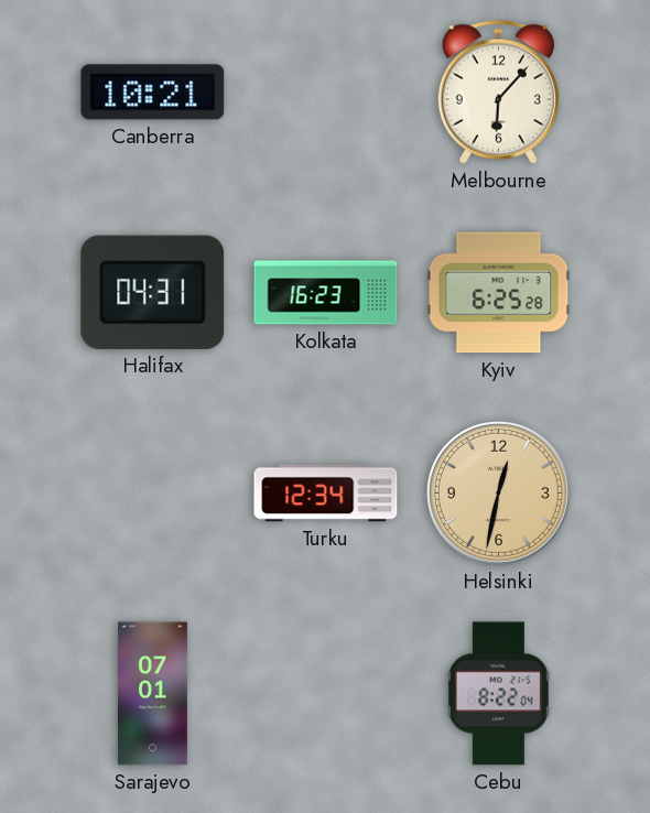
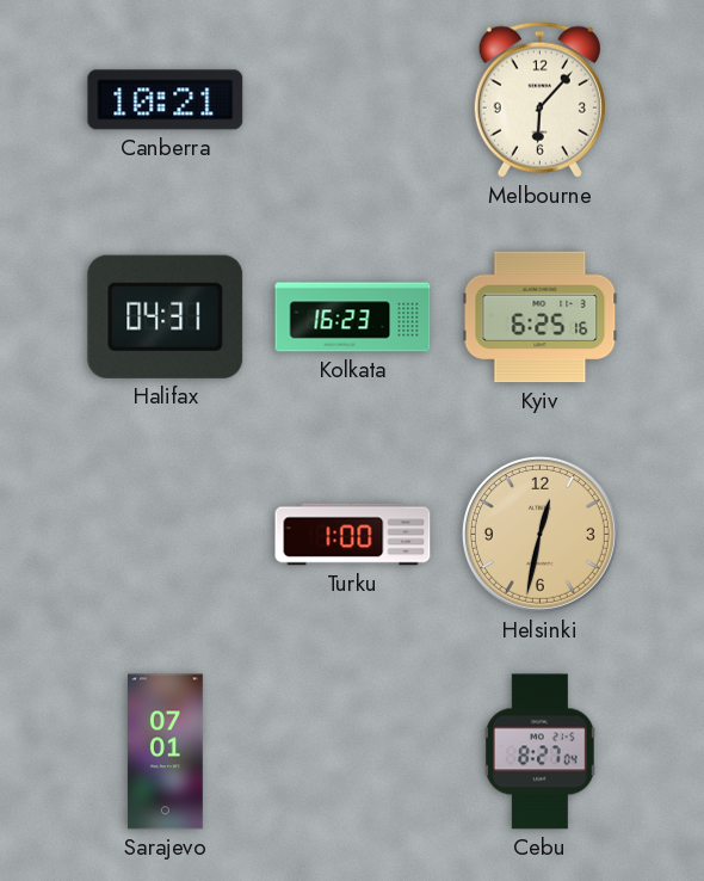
Kyiv: 6:25:28 -> 6:25:16 (541, 318)
Turku: 12:34 -> 1:00 (353, 535)
Cebu: 8:22 -> 8:27 (539, 752)
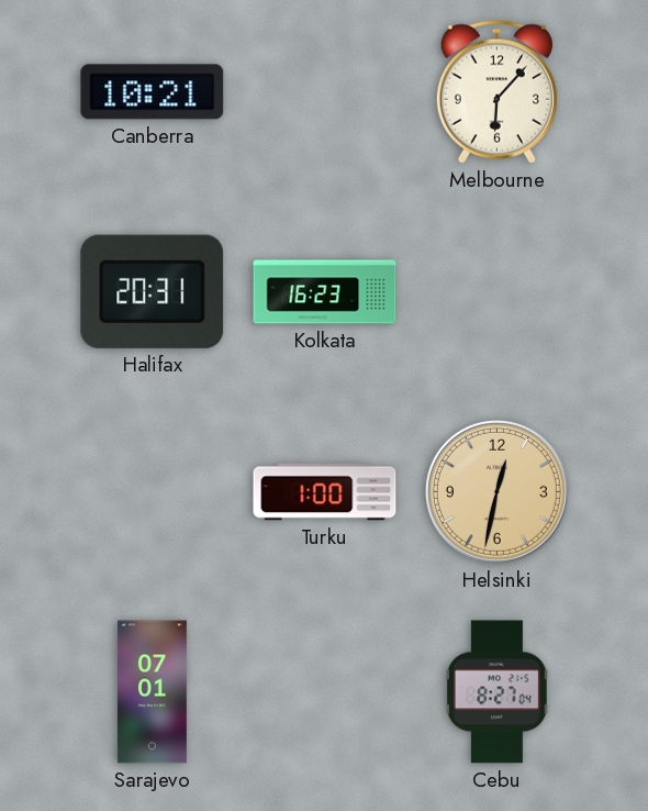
Halifax: 04:31 -> 20:31 (153, 291)
Kyiv: 6:25 -> none (541, 318)
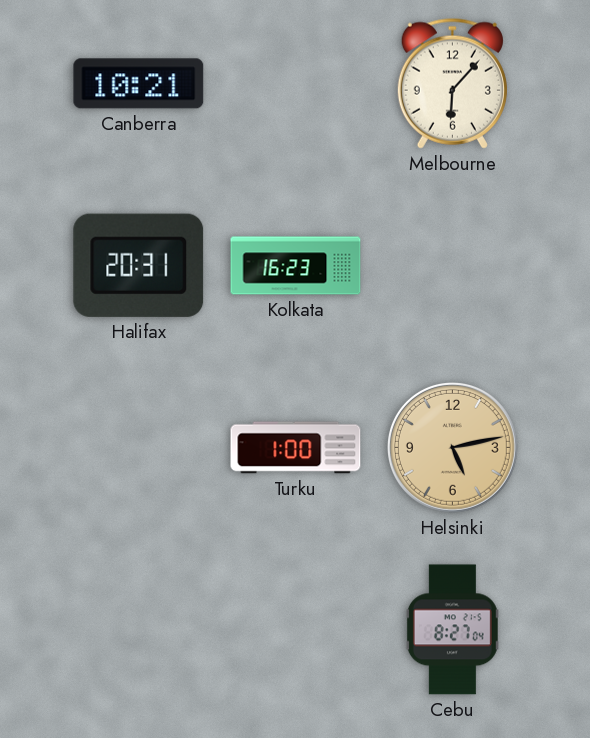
Helsinki: 12:32 -> 5:13 (452, 447)
Sarajevo: 07:01 -> none (153, 692)
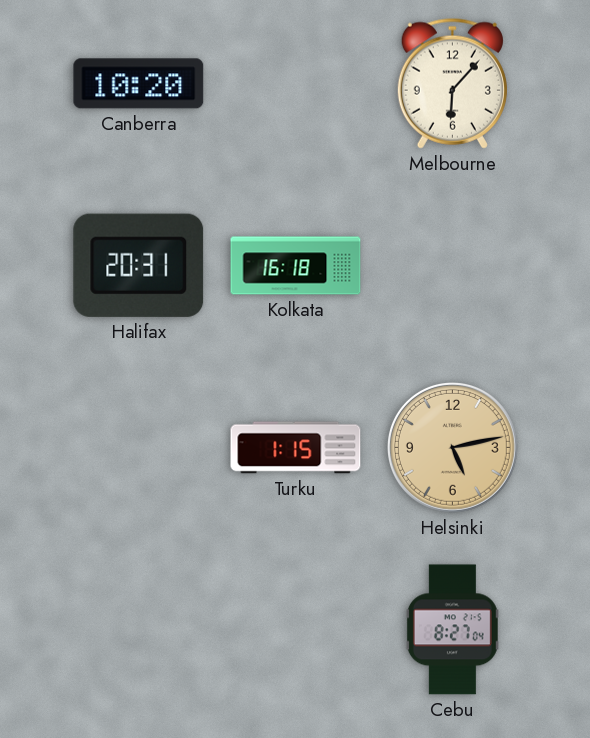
Canberra: 10:21 -> 10:20 (139, 84)
Kolkata: 16:23 -> 16:18 (296, 266)
Turku: 1:00 -> 1:15 (296, 448)
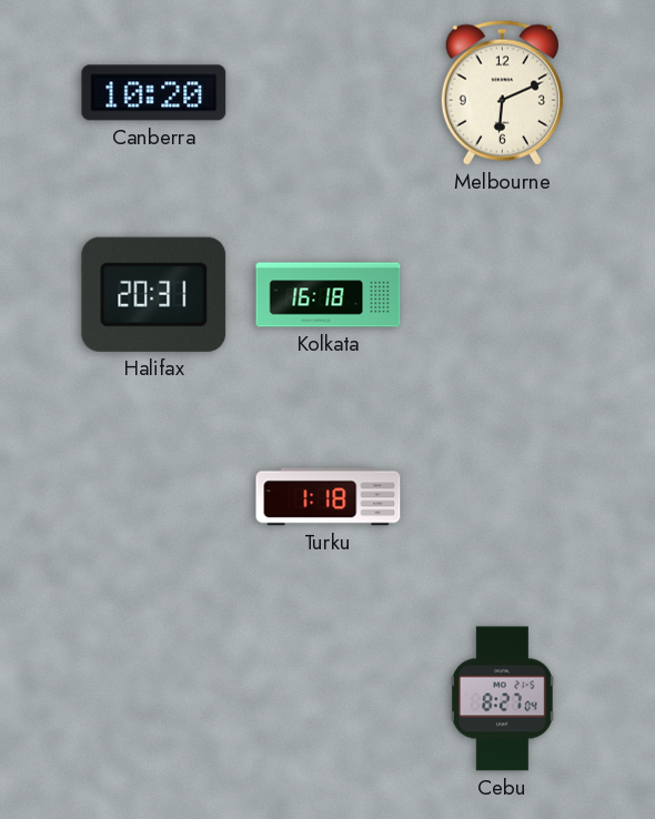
Melbourne: 6:07 -> 6:11 (502, 92)
Turku: 1:15 -> 1:18 (329, 497)
Helsinki: 5:13 -> none (452, 447)
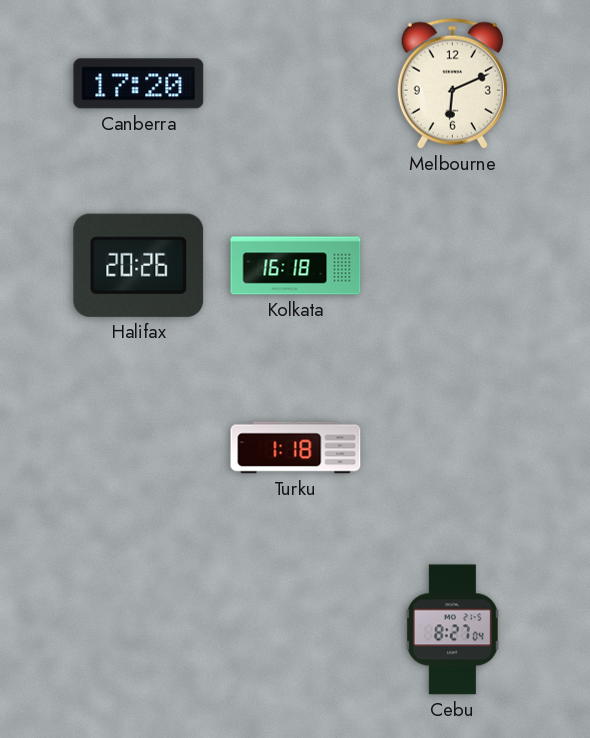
Canberra: 10:20 -> 17:20 (139, 84)
Halifax: 20:31 -> 20:26 (139, 265)
